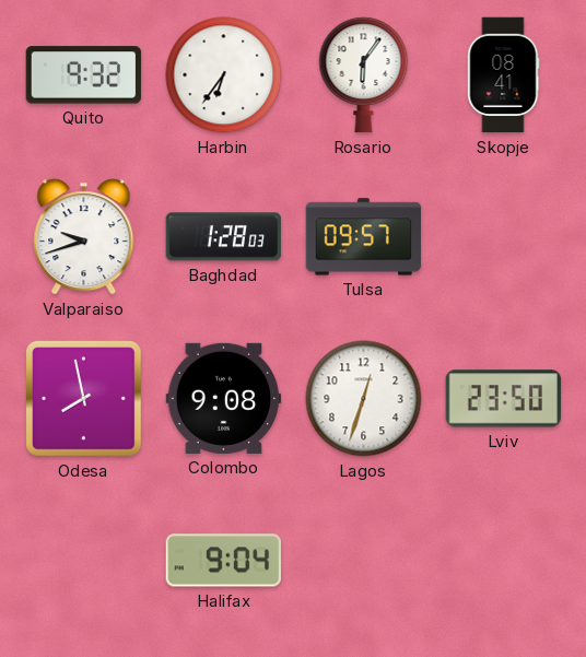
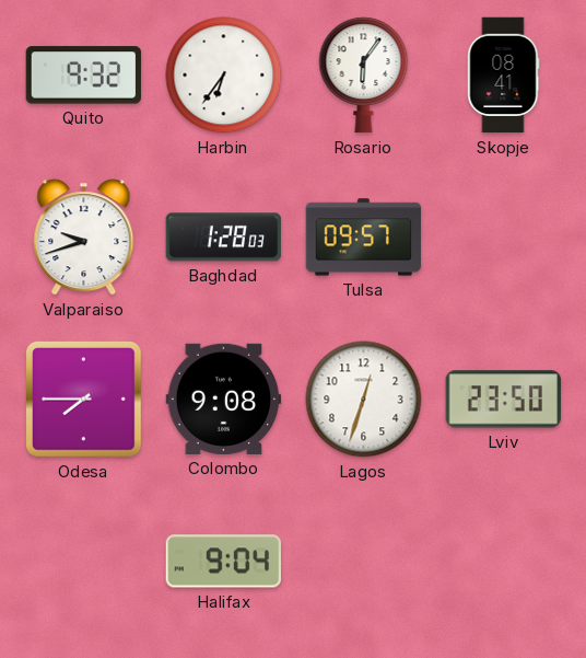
Odesa: 7:58 -> 7:45 (84, 400)
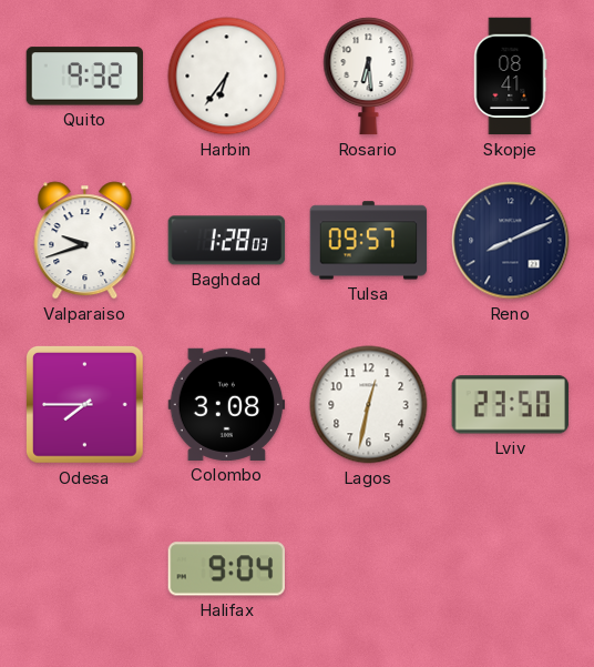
Rosario: 6:06 -> 6:29 (369, 77)
Reno: none -> 8:11 (511, 241)
Colombo: 9:08 -> 3:08 (227, 404)
Lagos: 12:33 -> 12:32 (369, 405)
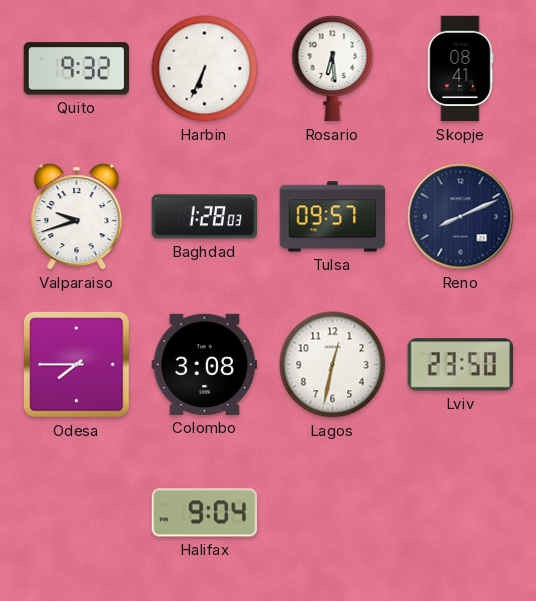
Harbin: 6:36 -> 6:34 (205, 69)
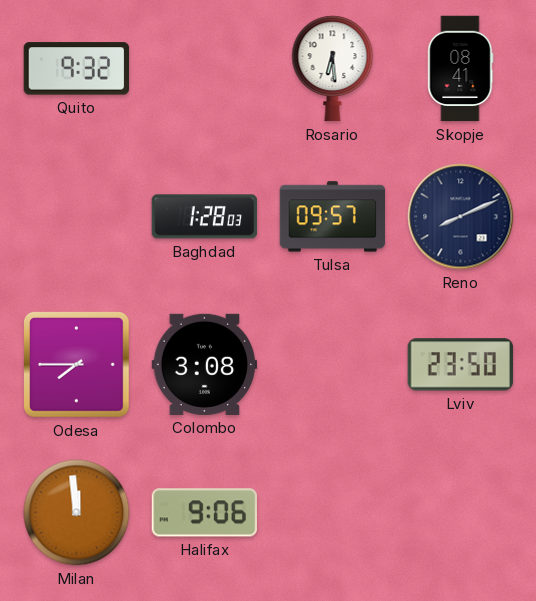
Harbin: 6:34 -> none (205, 69)
Valparaiso: 9:42 -> none (77, 217)
Lagos: 12:32 -> none (333, 365)
Milan: none -> 11:59 (77, 513)
Halifax: 9:04 -> 9:06 (204, 513)
